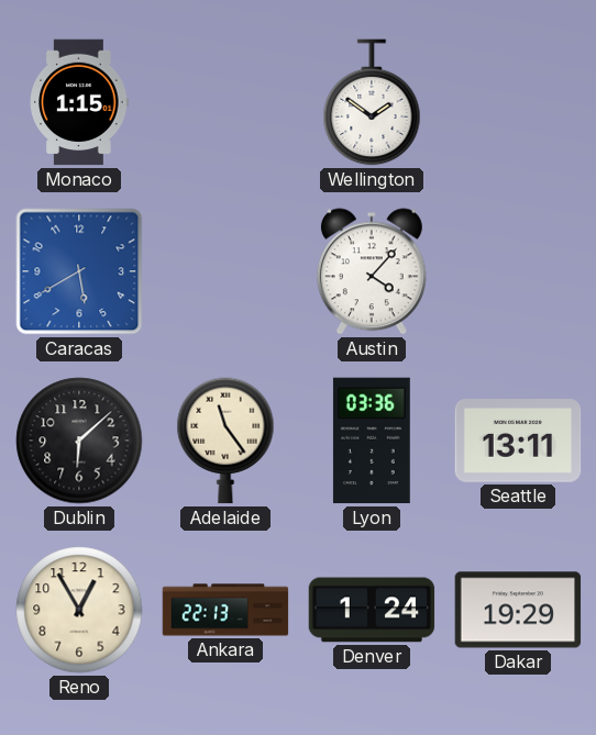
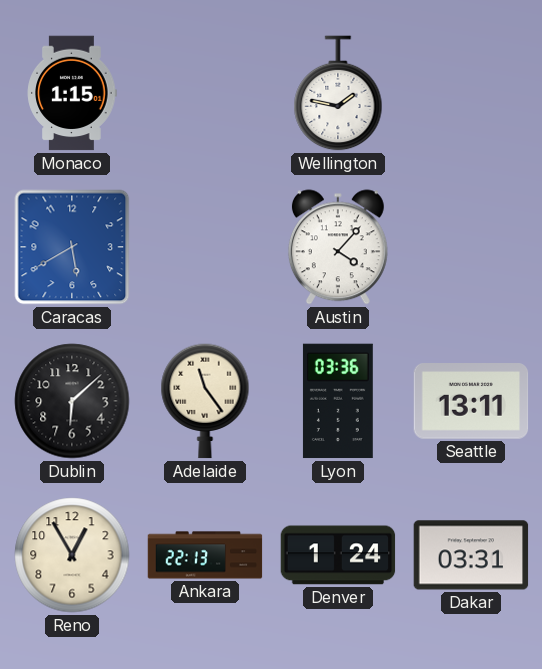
Wellington: 1:51 -> 1:47 (338, 93)
Dakar: 19:29 -> 03:31 (471, 555)
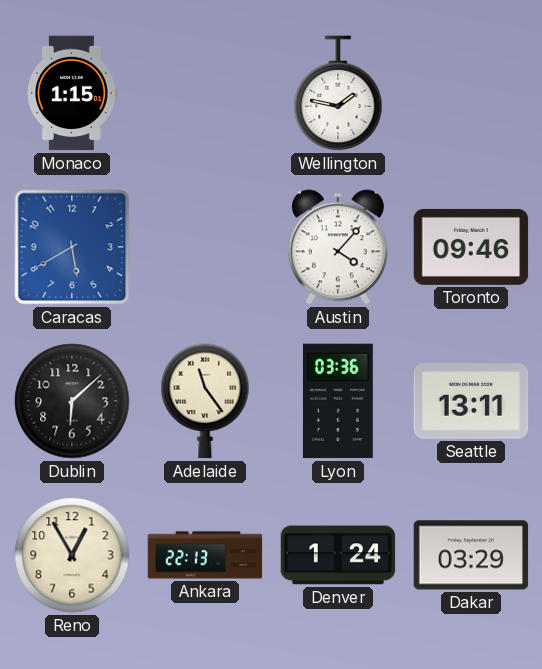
Toronto: none -> 09:46 (471, 247)
Dakar: 03:31 -> 03:29 (471, 555)
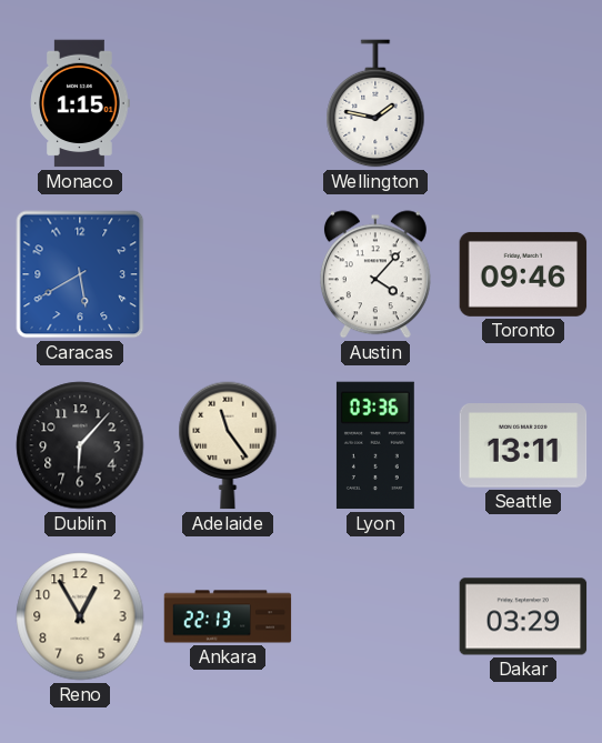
Dublin: 6:08 -> 6:07 (80, 445)
Denver: 1:24 -> none (338, 555)
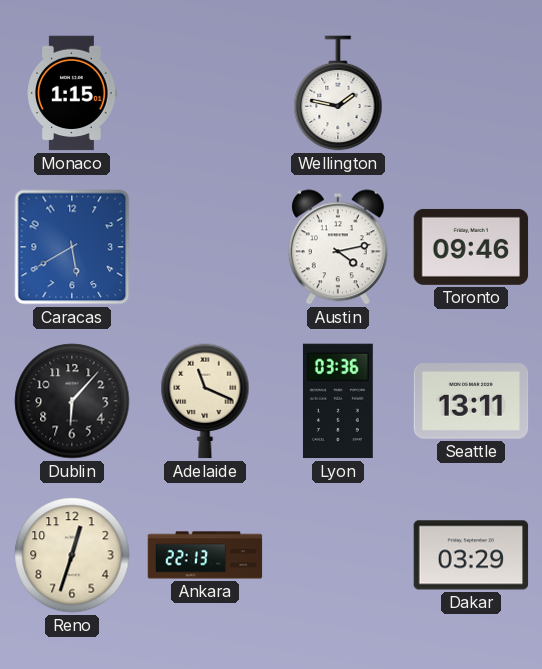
Austin: 4:07 -> 4:13 (338, 247)
Adelaide: 11:24 -> 11:19 (205, 401)
Reno: 12:55 -> 12:33 (72, 555)
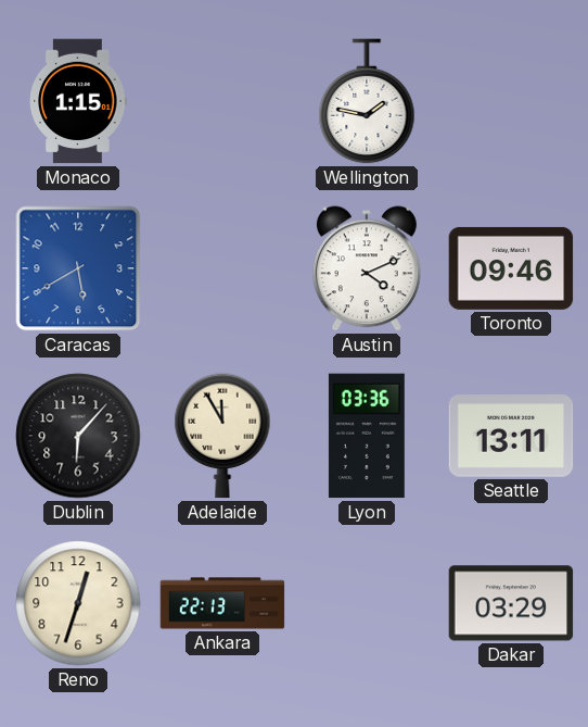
Austin: 4:13 -> 4:11 (367, 268)
Adelaide: 11:19 -> 11:55 (222, 436)
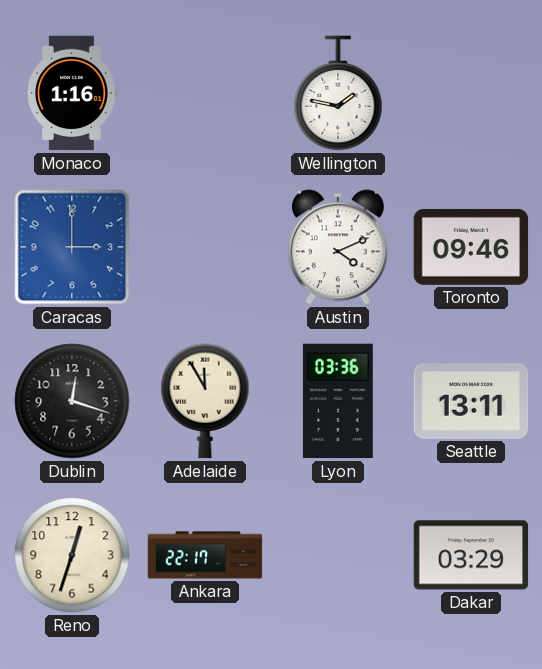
Monaco: 1:15 -> 1:16 (72, 93)
Caracas: 5:40 -> 3:00 (72, 247)
Dublin: 6:07 -> 12:18 (72, 401)
Ankara: 22:13 -> 22:17 (205, 555)
